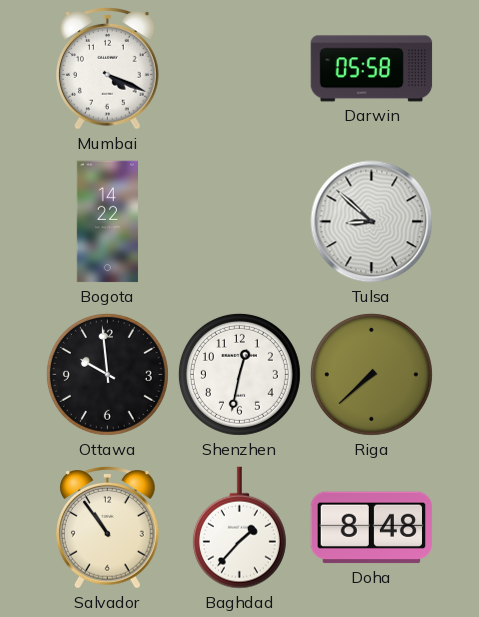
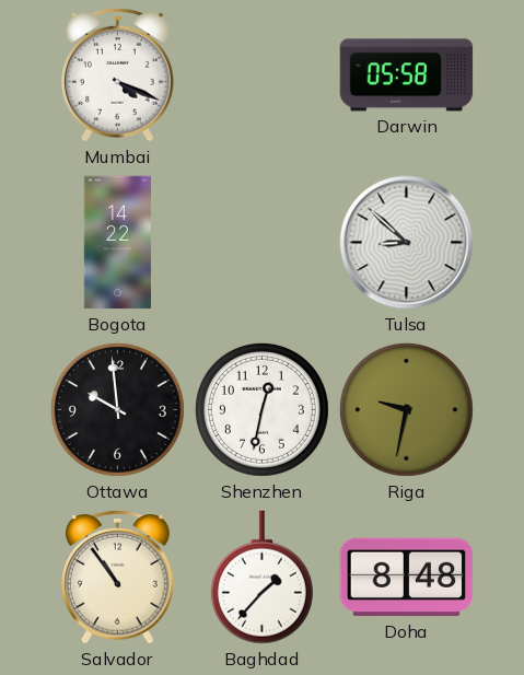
Riga: 7:38 -> 9:32 (406, 409)
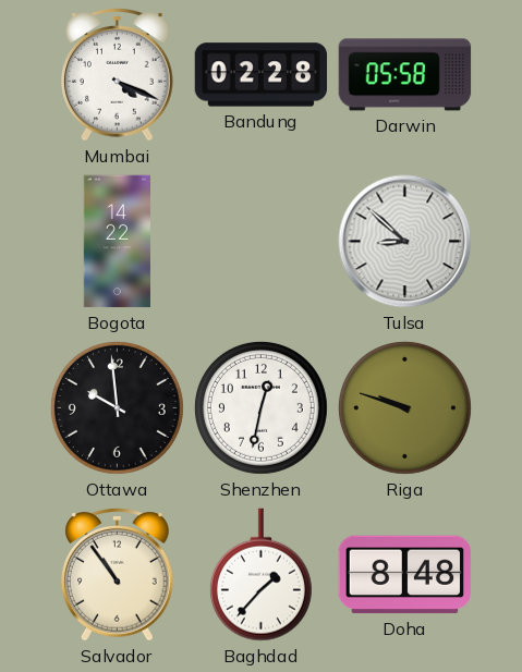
Bandung: none -> 02:28 (262, 75)
Riga: 9:32 -> 9:48 (404, 407)
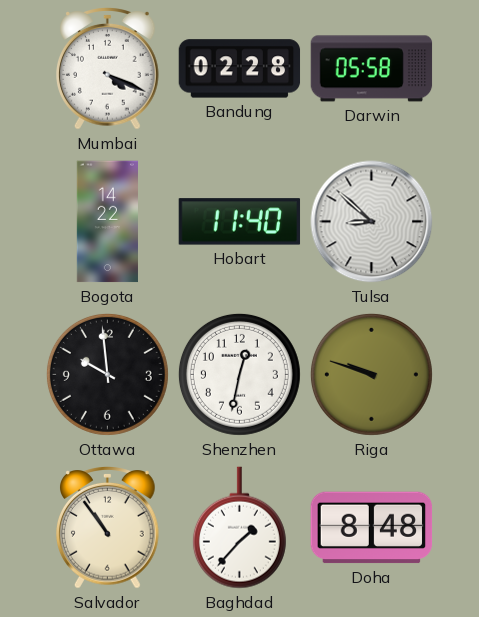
Hobart: none -> 11:40 (240, 222)
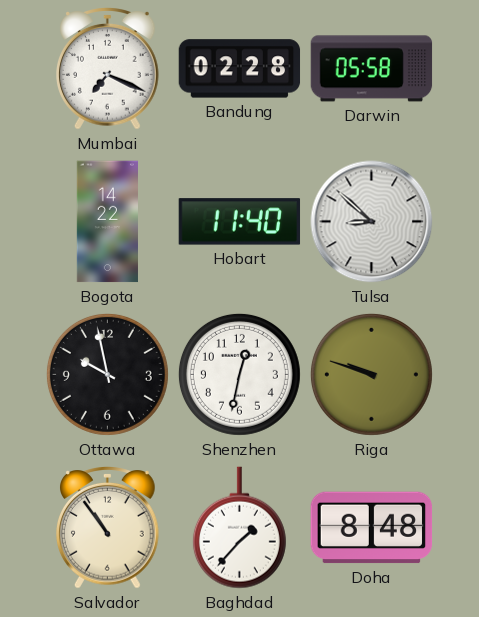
Mumbai: 4:19 -> 7:19 (108, 69)
Ottawa: 9:59 -> 9:58 (107, 374)
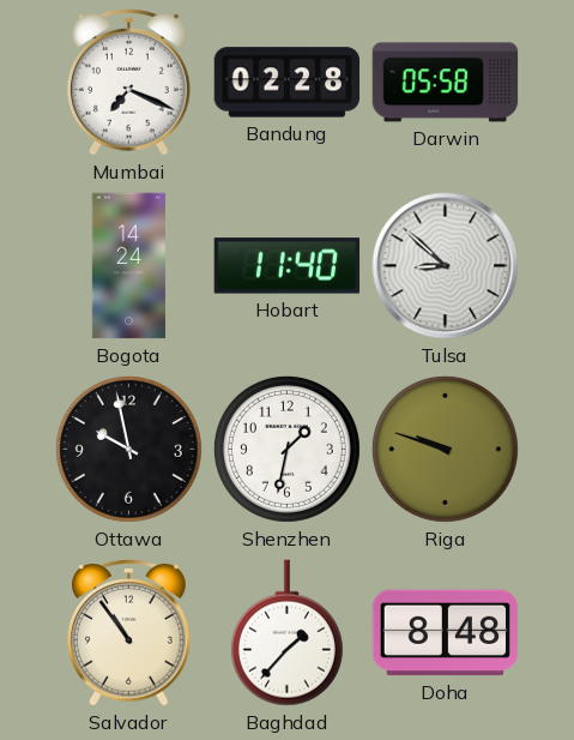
Bogota: 14:22 -> 14:24 (128, 266)
Shenzhen: 12:32 -> 1:32 (286, 449)
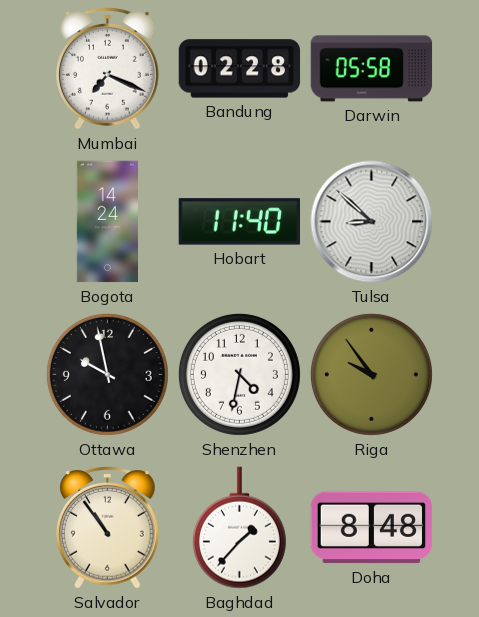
Shenzhen: 1:32 -> 4:32 (239, 374)
Riga: 9:48 -> 9:54 (371, 374)
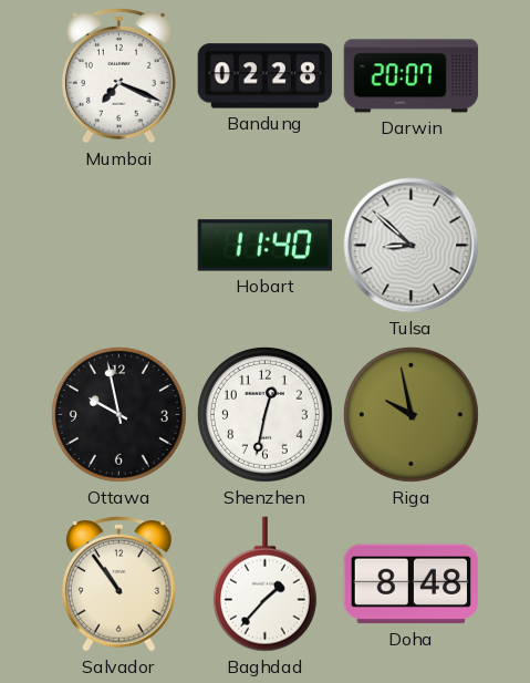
Darwin: 05:58 -> 20:07 (412, 76)
Bogota: 14:24 -> none (107, 222)
Shenzhen: 4:32 -> 12:32 (264, 414)
Riga: 9:54 -> 9:58 (411, 414)
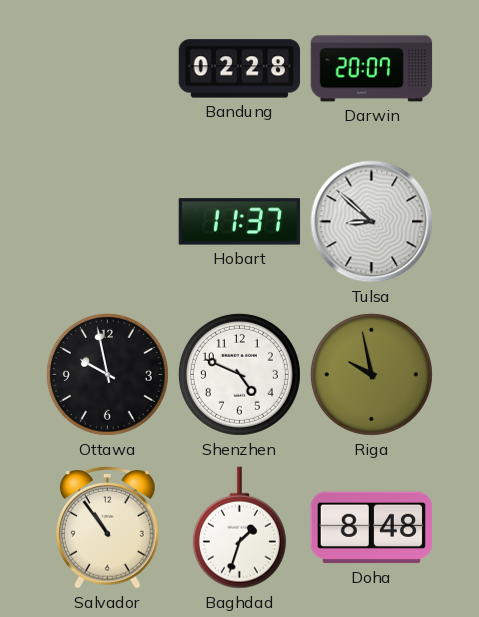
Mumbai: 7:19 -> none (119, 76)
Hobart: 11:40 -> 11:37 (240, 222)
Shenzhen: 12:32 -> 4:49 (239, 374)
Baghdad: 1:37 -> 1:33 (239, 528)
